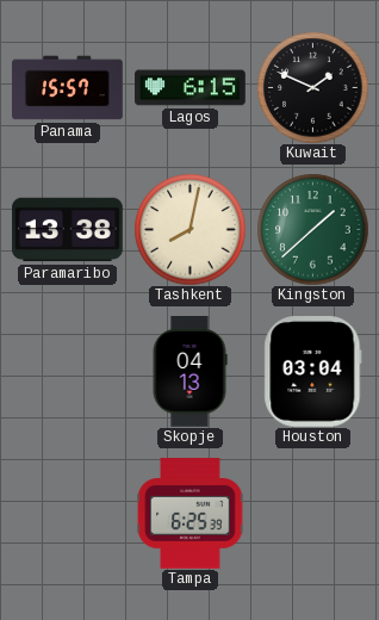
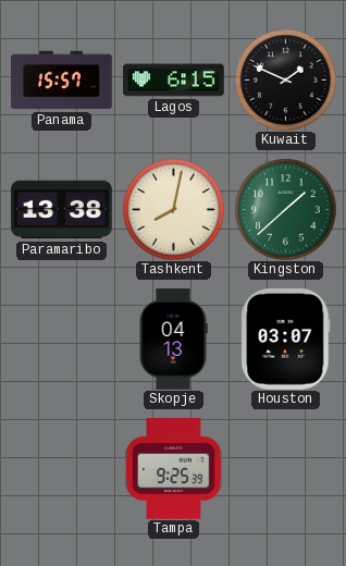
Houston: 03:04 -> 03:07 (286, 340)
Tampa: 6:25 -> 9:25 (174, 469)
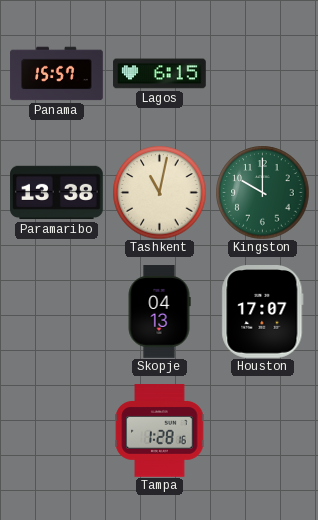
Kuwait: 1:49 -> none (285, 79)
Tashkent: 8:02 -> 11:02 (159, 192)
Kingston: 1:38 -> 10:00 (262, 192)
Houston: 03:07 -> 17:07 (263, 312)
Tampa: 9:25 -> 1:28 (160, 431)
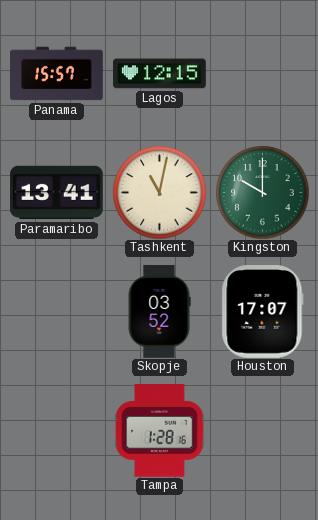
Lagos: 6:15 -> 12:15 (160, 74)
Paramaribo: 13:38 -> 13:41 (57, 193)
Skopje: 04:13 -> 03:52 (159, 312)
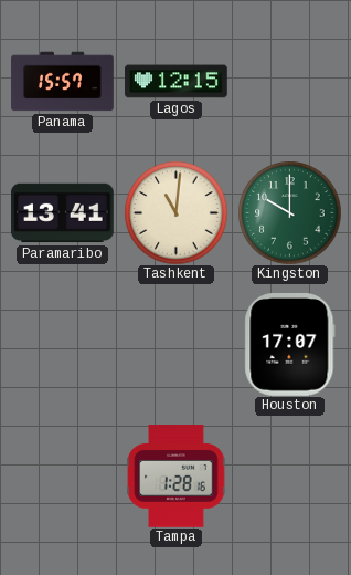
Tashkent: 11:02 -> 11:01 (175, 212)
Skopje: 03:52 -> none (159, 312)
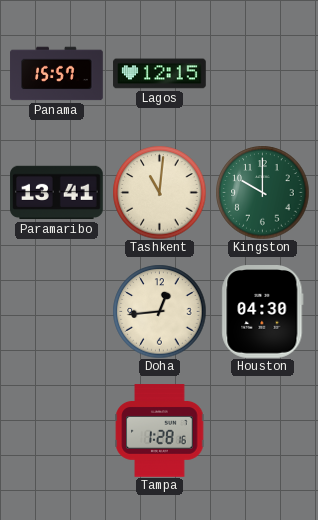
Doha: none -> 12:44 (159, 311)
Houston: 17:07 -> 04:30 (263, 312)
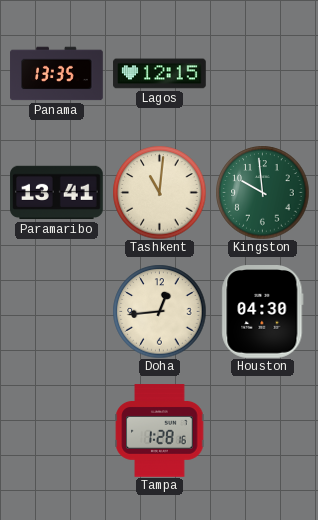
Panama: 15:57 -> 13:35 (57, 74)
Kingston: 10:00 -> 9:59 (262, 192)
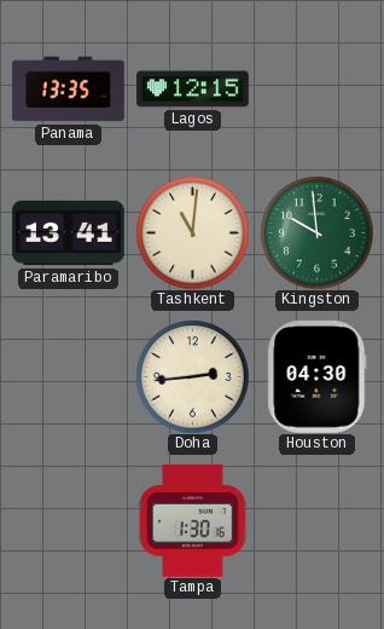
Doha: 12:44 -> 2:44 (192, 376)
Tampa: 1:28 -> 1:30 (193, 521)
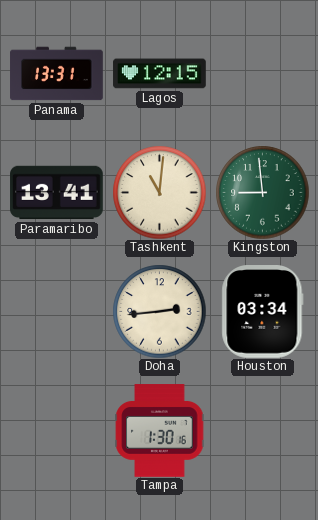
Panama: 13:35 -> 13:31 (57, 74)
Kingston: 9:59 -> 8:59 (262, 192)
Houston: 04:30 -> 03:34 (263, 312)
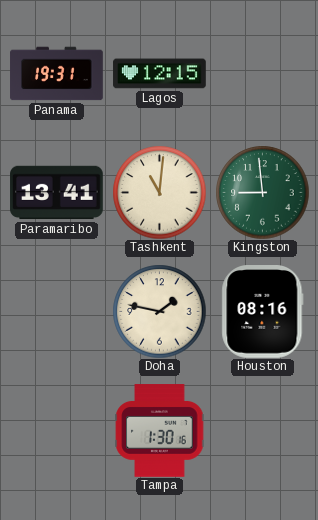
Panama: 13:31 -> 19:31 (57, 74)
Doha: 2:44 -> 1:47 (159, 311)
Houston: 03:34 -> 08:16 (263, 312)
